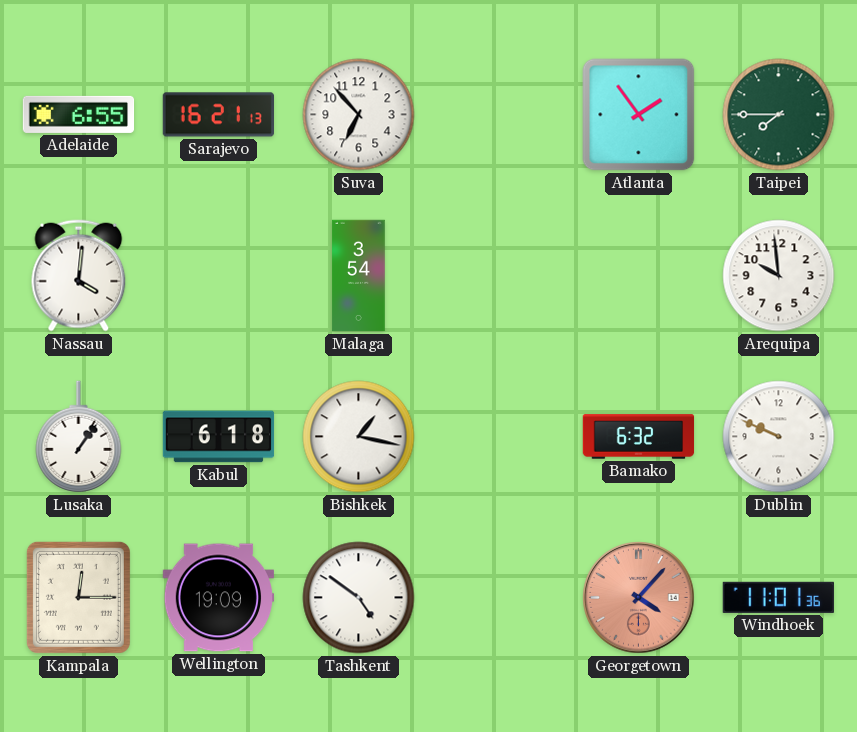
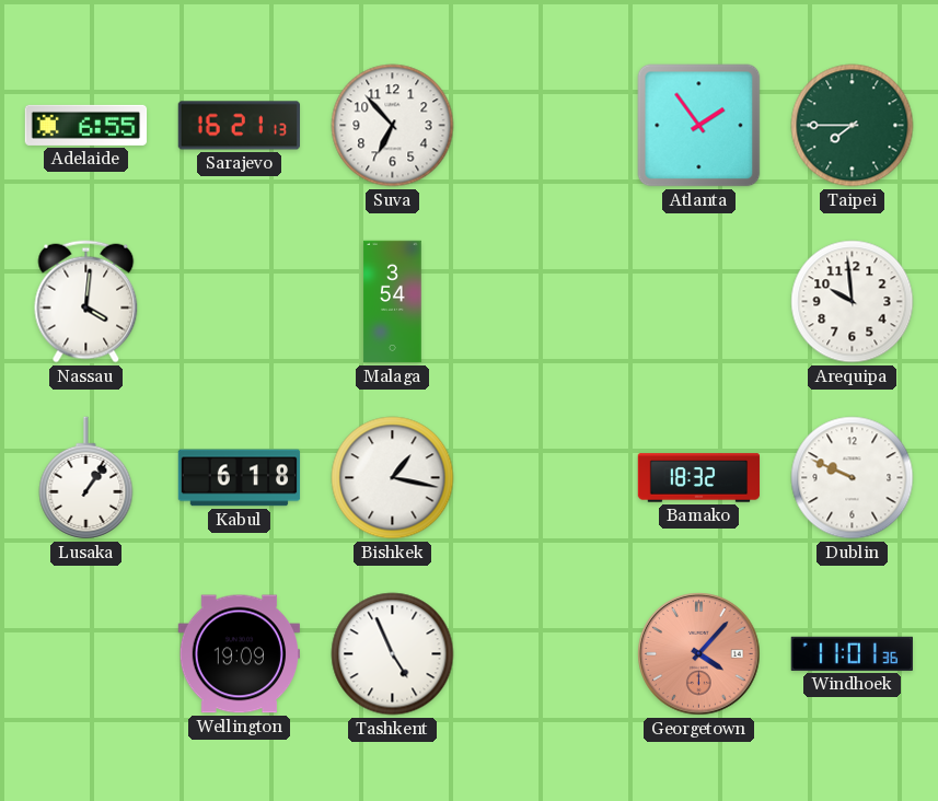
Bamako: 6:32 -> 18:32 (699, 478)
Kampala: 12:15 -> none (78, 597)
Tashkent: 4:51 -> 4:56 (393, 654)
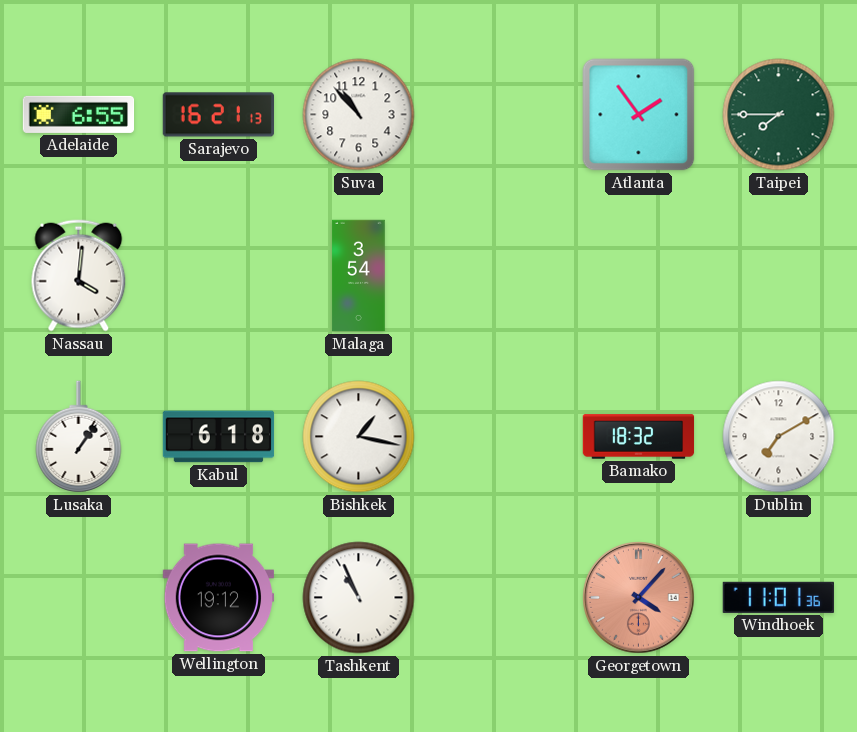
Suva: 6:53 -> 10:53 (359, 115)
Arequipa: 9:59 -> none (853, 302)
Dublin: 9:49 -> 7:10 (779, 437)
Wellington: 19:09 -> 19:12 (219, 598)
Tashkent: 4:56 -> 10:56 (359, 598)
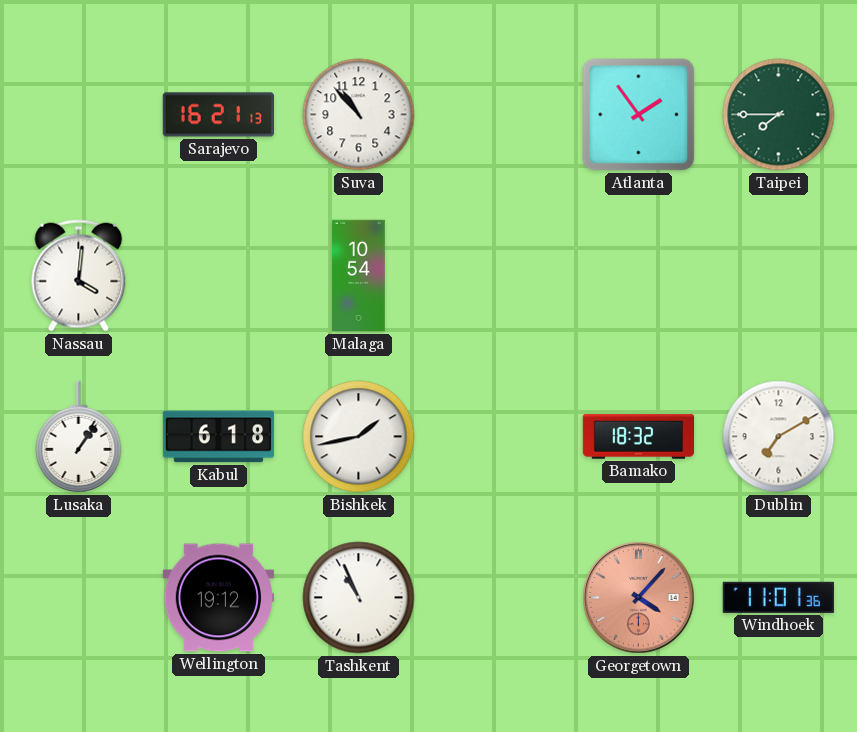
Adelaide: 6:55 -> none (79, 114)
Malaga: 3:54 -> 10:54 (359, 276)
Bishkek: 1:17 -> 1:43 (359, 437)
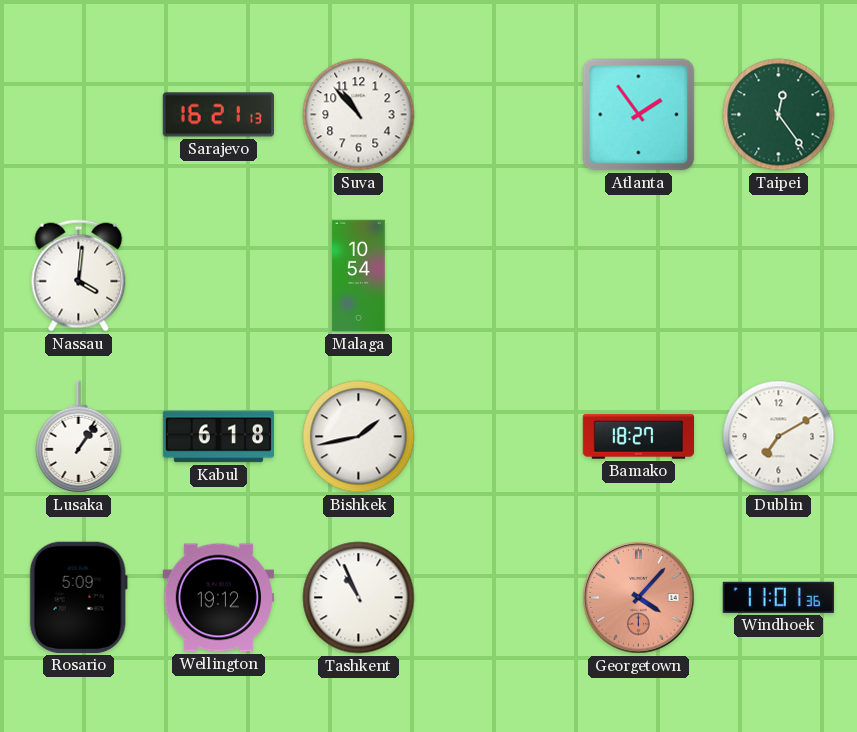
Taipei: 7:45 -> 12:24 (779, 115)
Bamako: 18:32 -> 18:27 (639, 437)
Rosario: none -> 5:09 (78, 597)
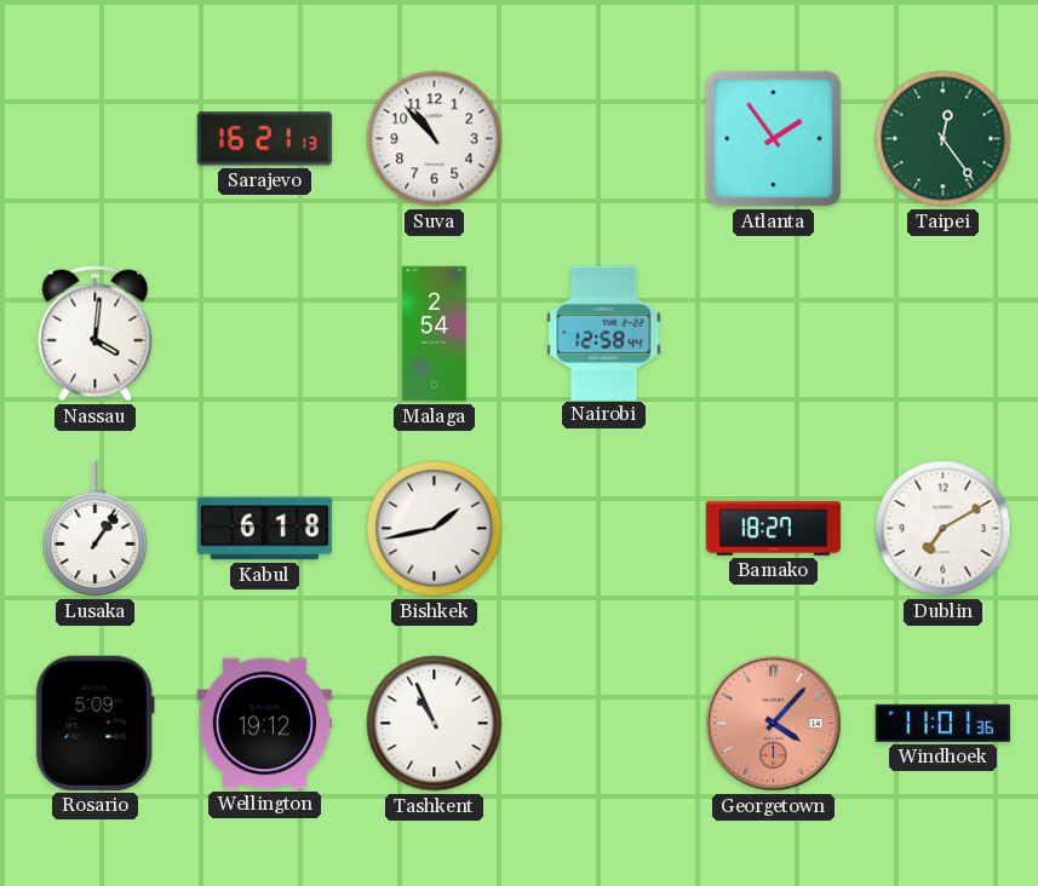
Malaga: 10:54 -> 2:54 (435, 334)
Nairobi: none -> 12:58 (604, 333)
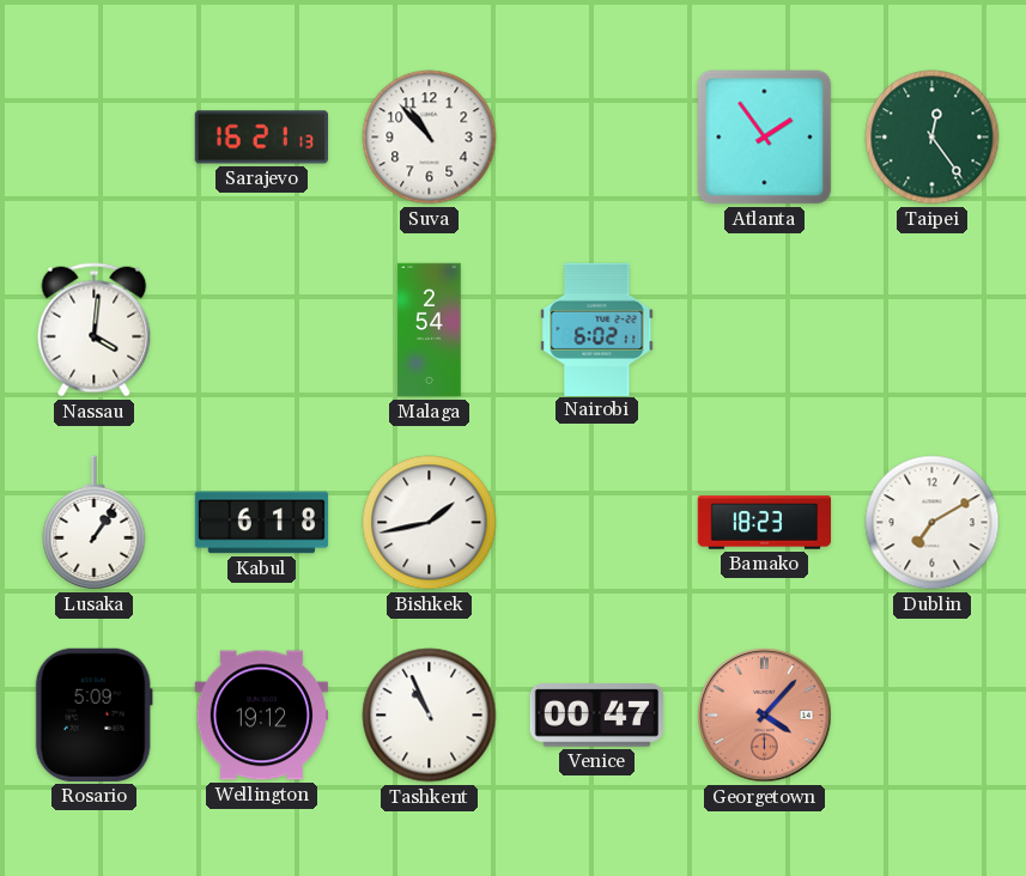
Nairobi: 12:58 -> 6:02 (597, 329)
Bamako: 18:27 -> 18:23 (765, 523)
Venice: none -> 00:47 (597, 716)
Windhoek: 11:01 -> none (942, 723)
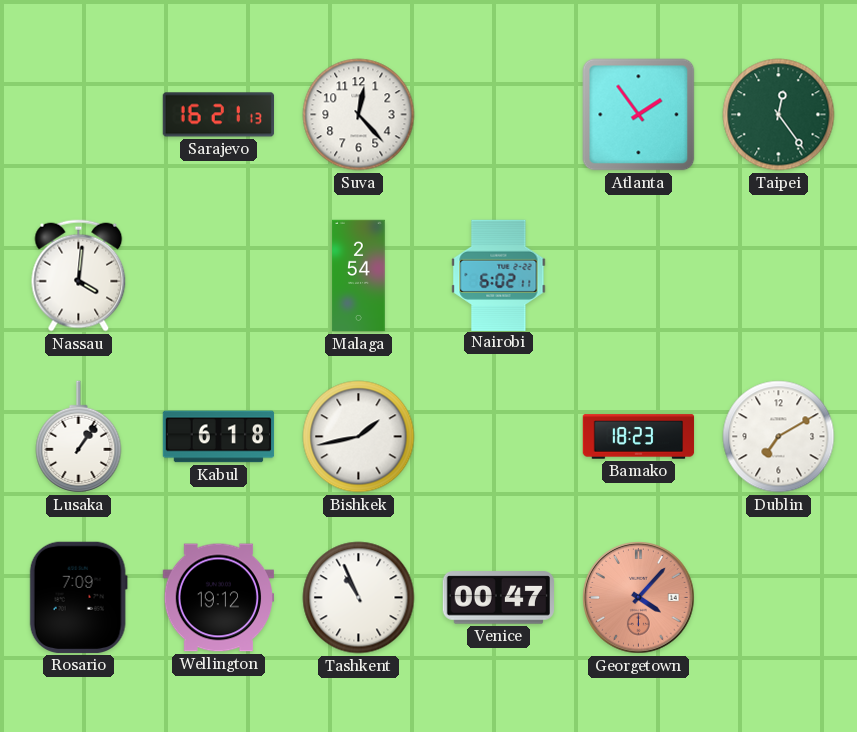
Suva: 10:53 -> 12:23 (359, 115)
Rosario: 5:09 -> 7:09 (78, 597)
